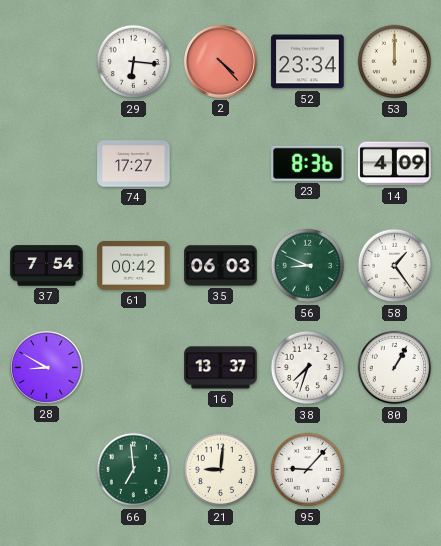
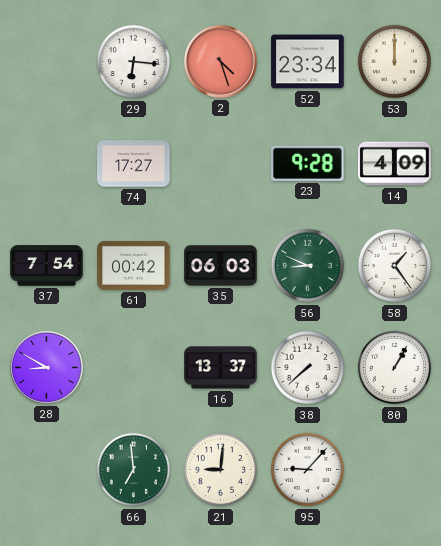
2: 4:23 -> 4:27 (221, 62)
23: 8:36 -> 9:28 (308, 163)
38: 7:33 -> 7:38 (308, 368)
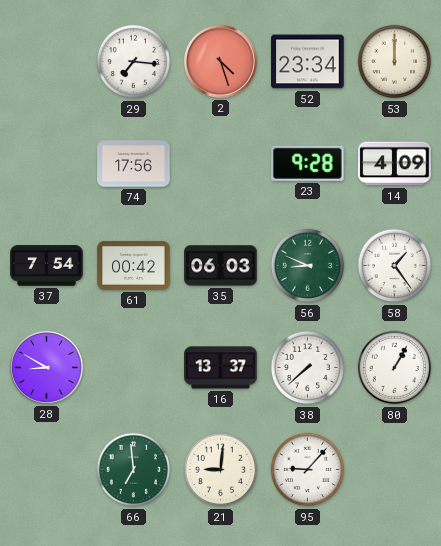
29: 6:16 -> 7:16 (134, 62)
74: 17:27 -> 17:56 (134, 164)
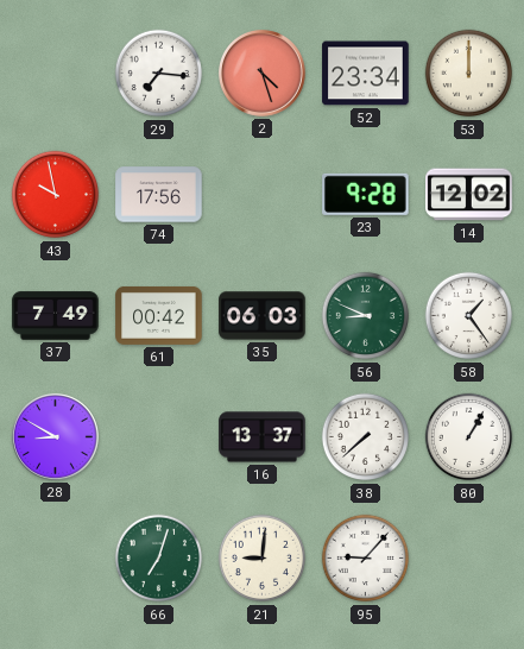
43: none -> 9:58 (56, 195)
14: 4:09 -> 12:02 (469, 195)
37: 7:54 -> 7:49 (56, 316)
66: 6:59 -> 7:03 (159, 559)
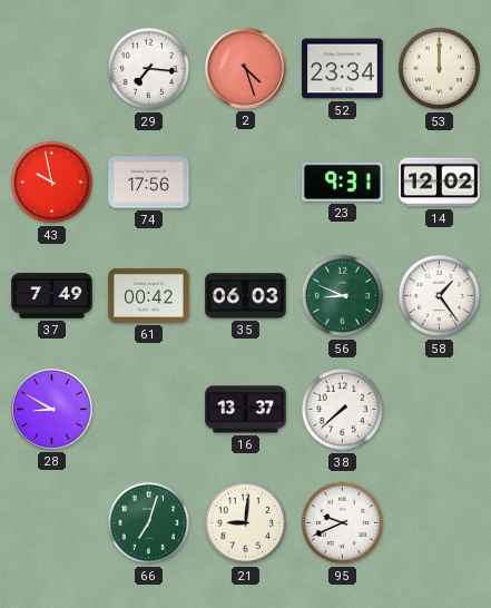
23: 9:28 -> 9:31 (343, 182)
80: 1:05 -> none (469, 437)
95: 9:07 -> 9:41 (343, 523)
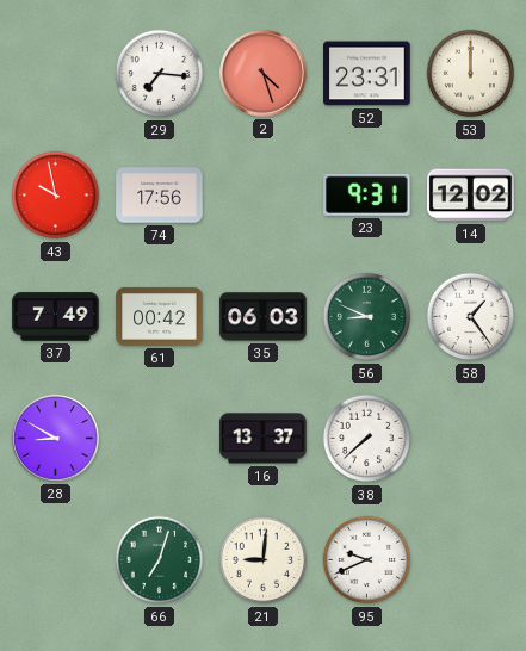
52: 23:34 -> 23:31 (367, 74)
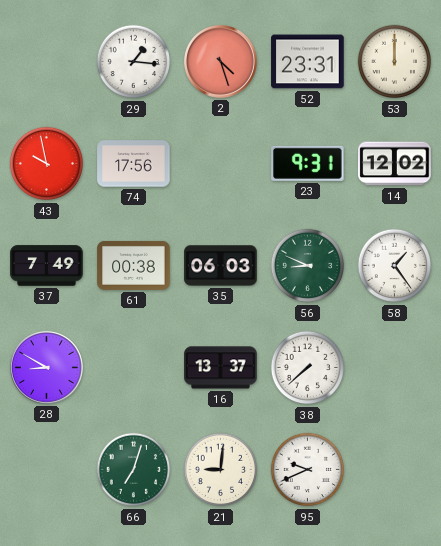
29: 7:16 -> 1:16 (134, 62)
61: 00:42 -> 00:38 (134, 265)
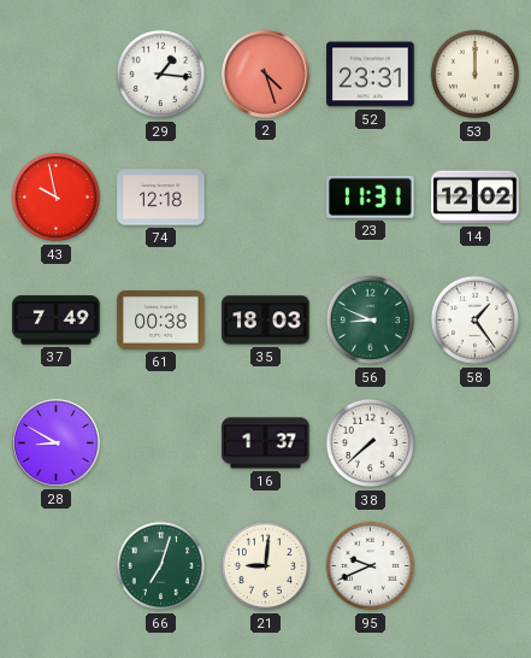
74: 17:56 -> 12:18 (161, 198)
23: 9:31 -> 11:31 (371, 196)
35: 06:03 -> 18:03 (266, 321)
16: 13:37 -> 1:37 (266, 443)
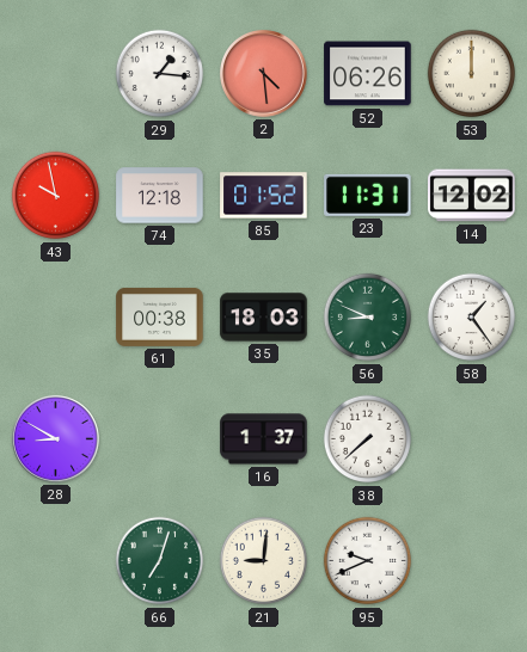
2: 4:27 -> 4:29 (264, 74)
52: 23:31 -> 06:26 (368, 74)
85: none -> 01:52 (264, 196)
37: 7:49 -> none (57, 321)
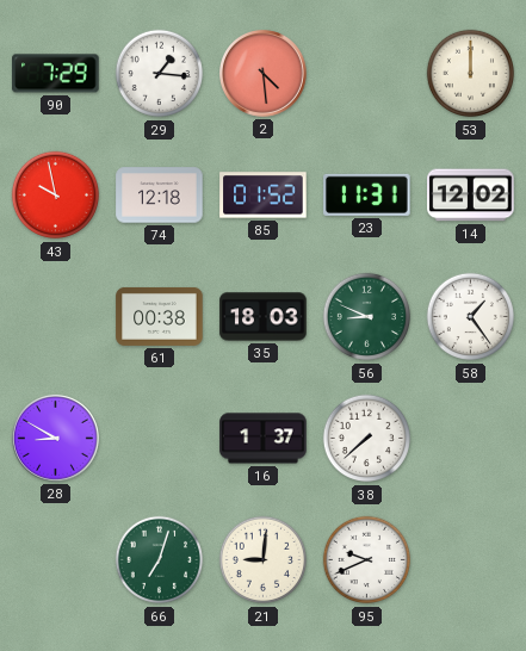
90: none -> 7:29 (56, 74)
52: 06:26 -> none (368, 74)
